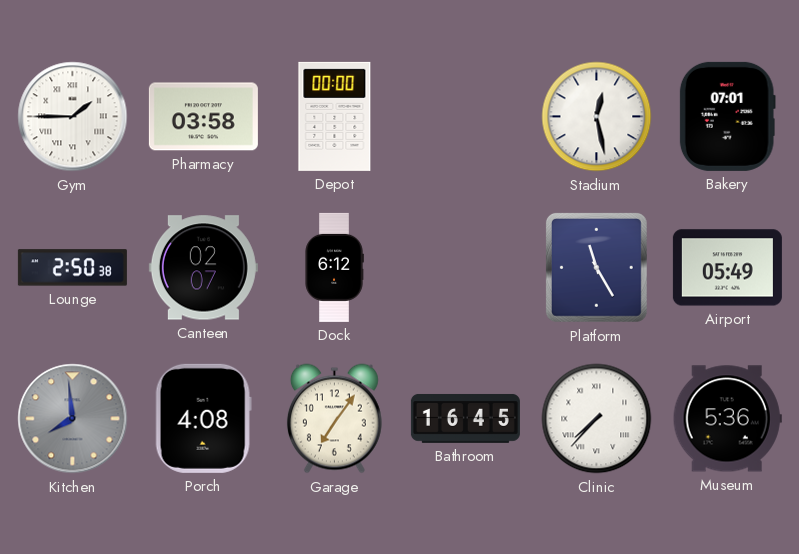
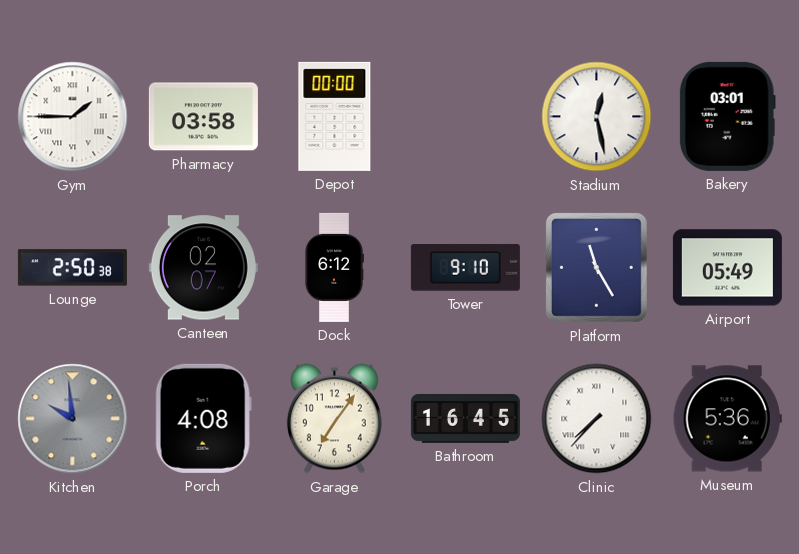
Bakery: 07:01 -> 03:01 (727, 116)
Tower: none -> 9:10 (465, 268)
Kitchen: 7:59 -> 9:59 (73, 419)
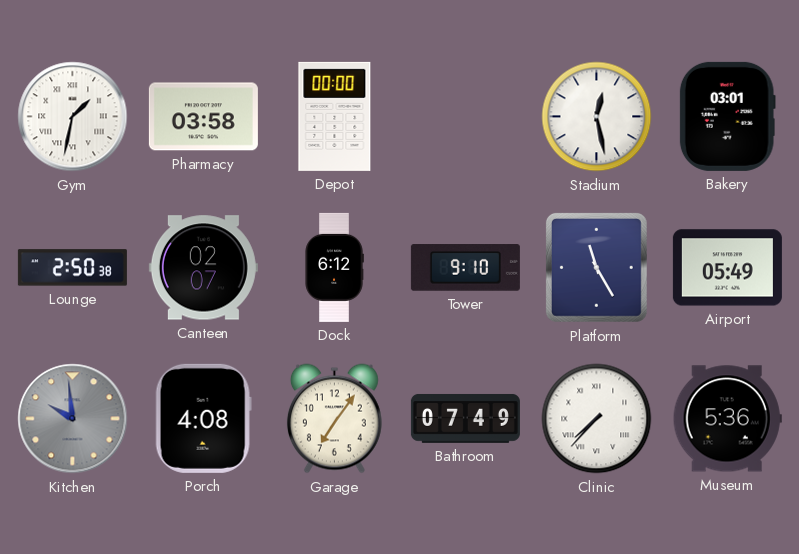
Gym: 1:45 -> 1:32 (73, 117)
Bathroom: 16:45 -> 07:49 (465, 418)
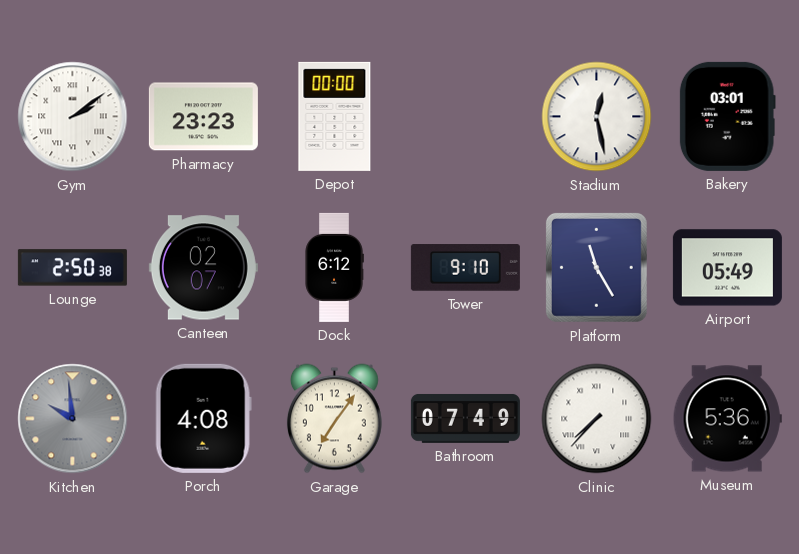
Gym: 1:32 -> 2:09 (73, 117)
Pharmacy: 03:58 -> 23:23 (203, 117)
